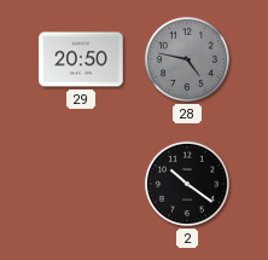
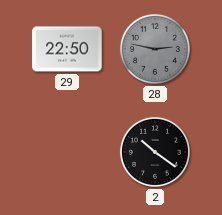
29: 20:50 -> 22:50 (67, 49)
28: 4:47 -> 2:47 (155, 49)
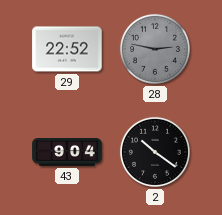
29: 22:50 -> 22:52 (67, 49)
43: none -> 9:04 (67, 153)
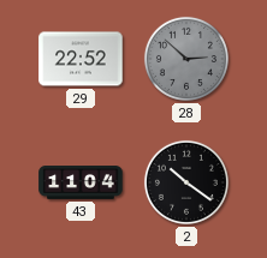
28: 2:47 -> 2:52 (186, 59)
43: 9:04 -> 11:04 (81, 184)
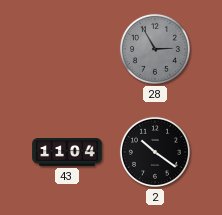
29: 22:52 -> none (81, 59)
28: 2:52 -> 2:55 (155, 49)
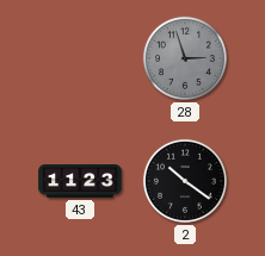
28: 2:55 -> 2:57 (185, 58)
43: 11:04 -> 11:23 (80, 182)
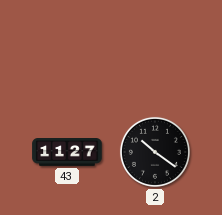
28: 2:57 -> none (185, 58)
43: 11:23 -> 11:27 (67, 153)
